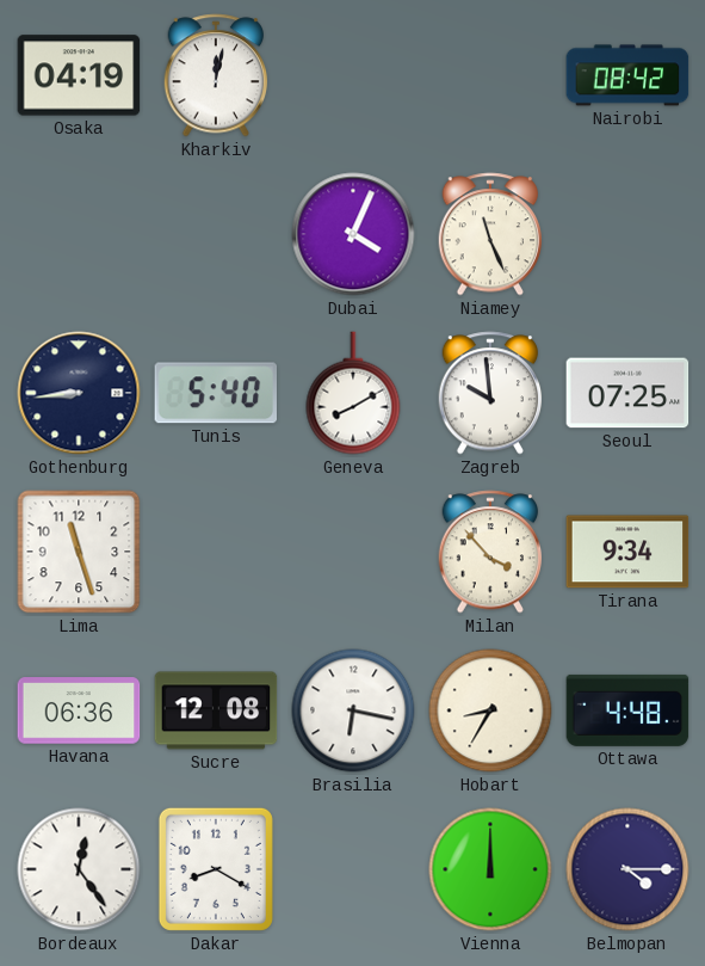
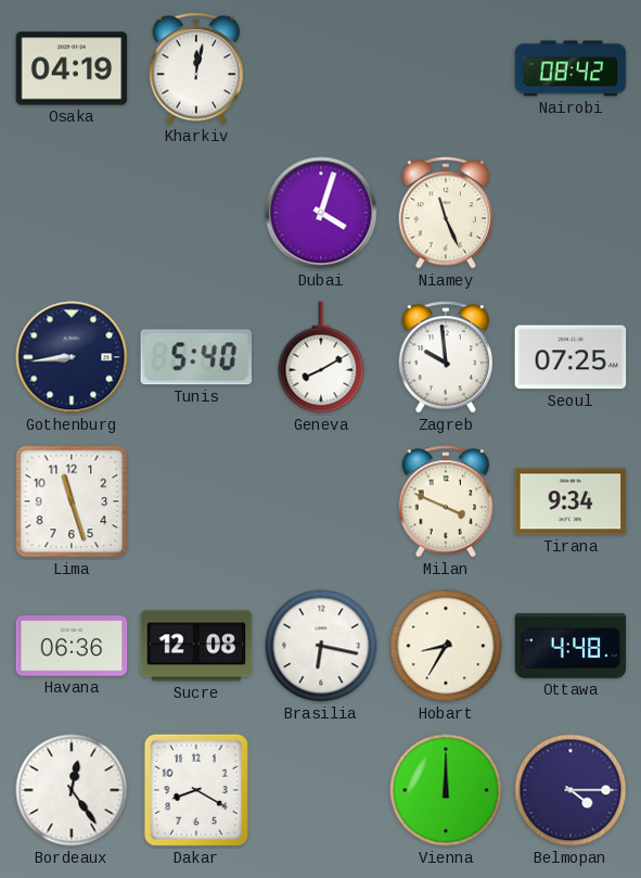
Dubai: 4:04 -> 4:03 (321, 213)
Milan: 3:53 -> 3:49 (446, 501)
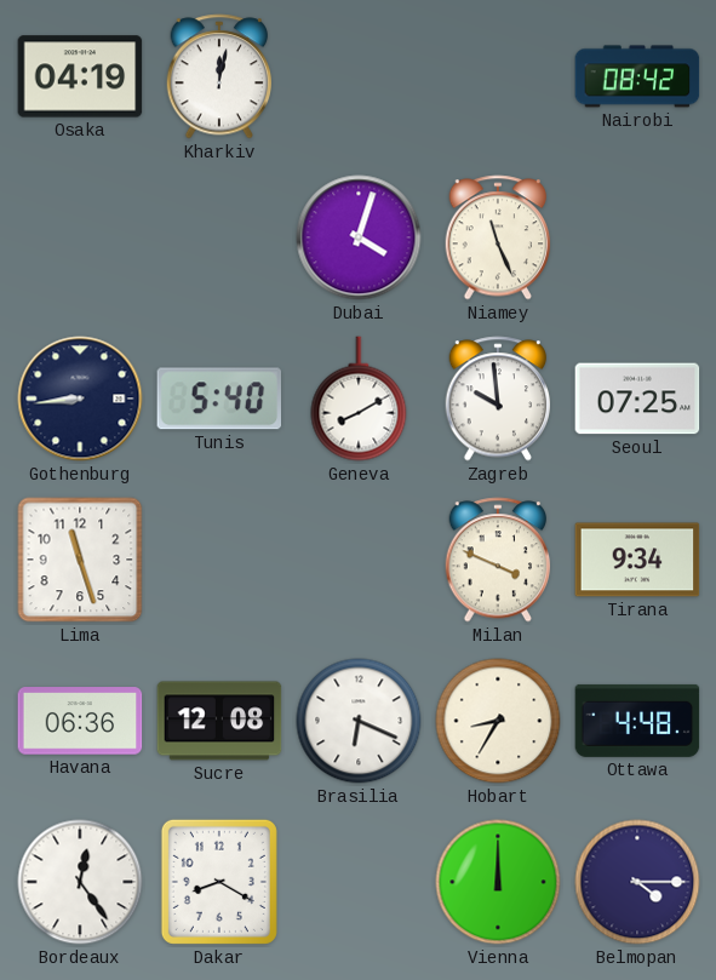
Brasilia: 6:17 -> 6:19 (359, 721)
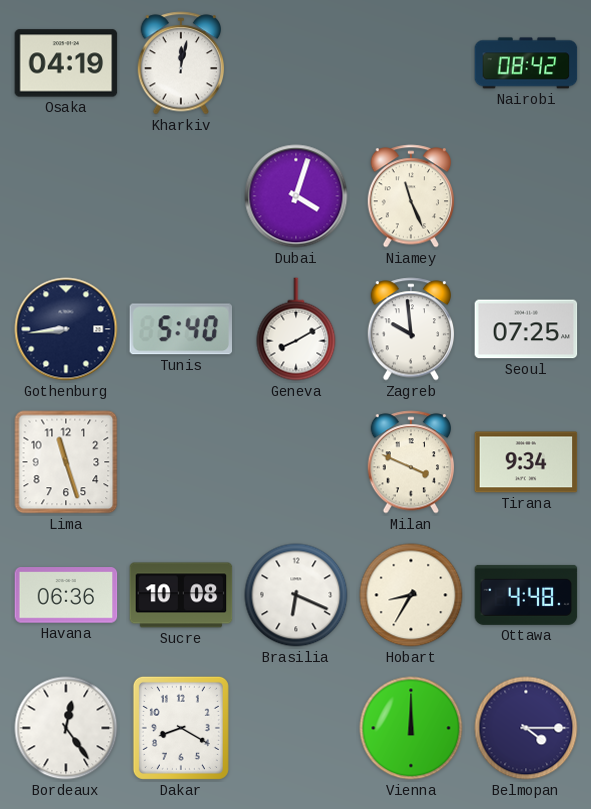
Sucre: 12:08 -> 10:08 (181, 595)
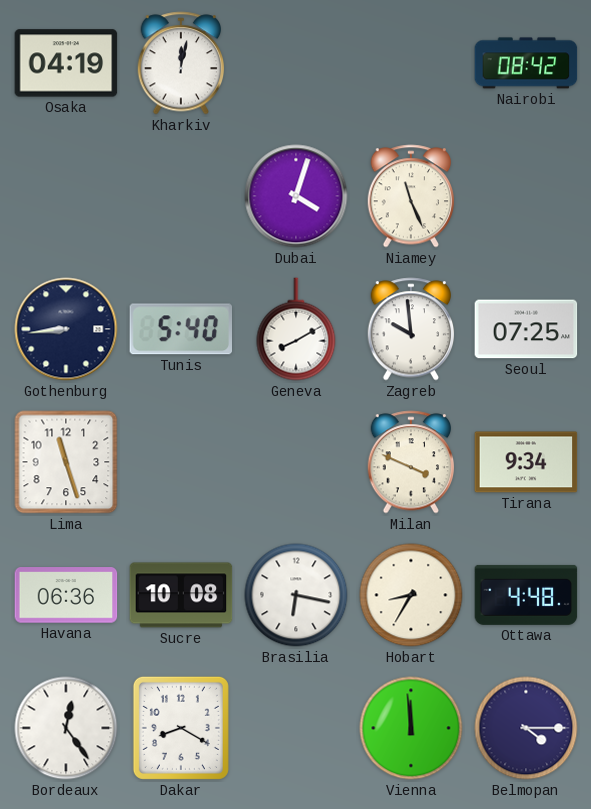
Brasilia: 6:19 -> 6:17 (296, 595)
Vienna: 12:00 -> 11:59 (411, 728)
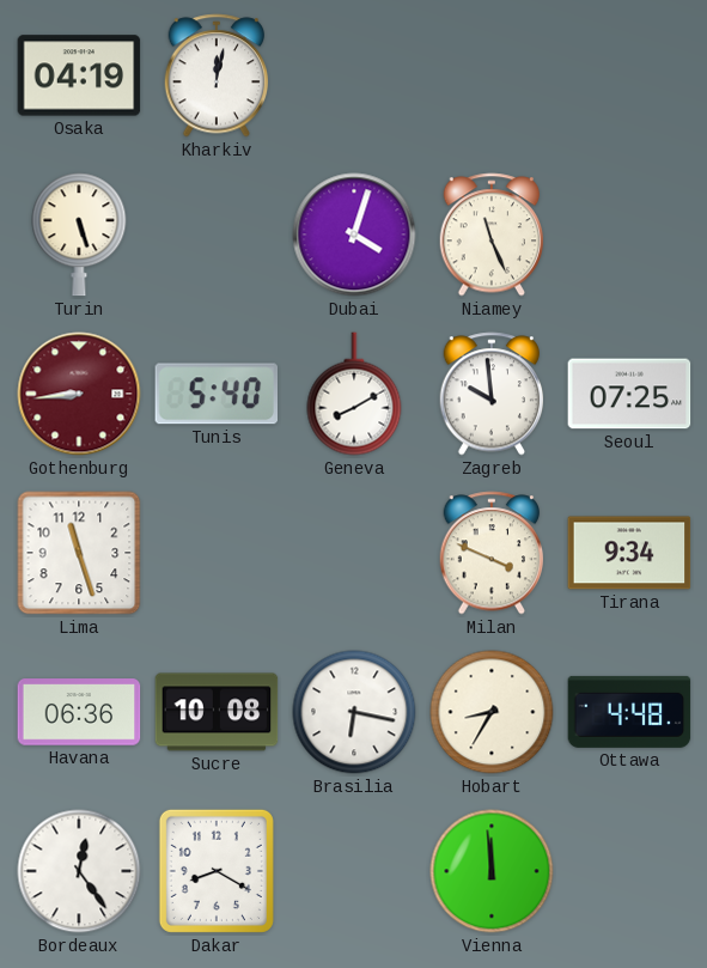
Nairobi: 08:42 -> none (526, 63)
Turin: none -> 5:27 (79, 235)
Gothenburg dial: navy -> burgundy (79, 394)
Belmopan: 4:15 -> none (526, 728)
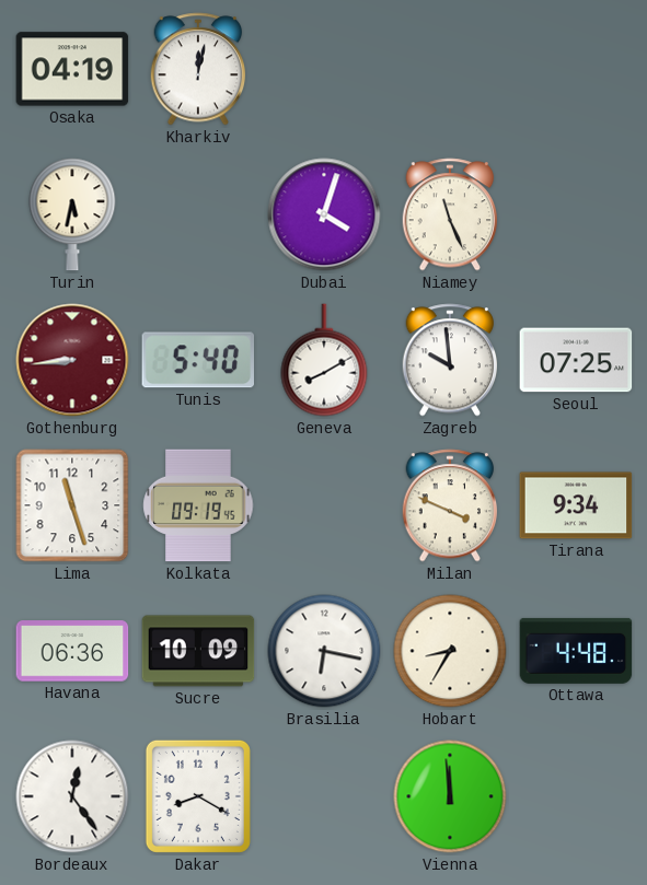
Turin: 5:27 -> 5:32 (72, 214)
Kolkata: none -> 09:19 (198, 505)
Sucre: 10:08 -> 10:09 (198, 651)
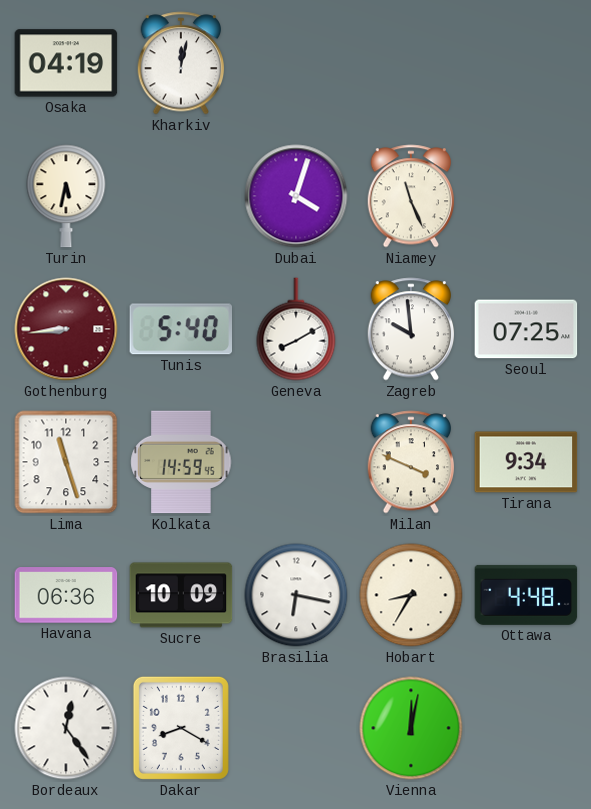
Kolkata: 09:19 -> 14:59 (181, 462)
Vienna: 11:59 -> 12:02 (411, 728)
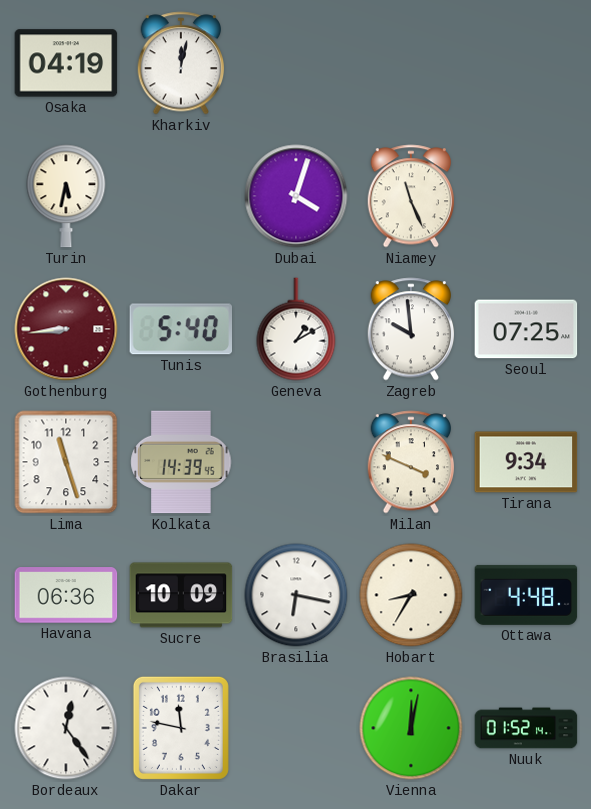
Geneva: 8:10 -> 1:10 (296, 329)
Kolkata: 14:59 -> 14:39 (181, 462)
Dakar: 8:20 -> 11:47 (181, 728)
Nuuk: none -> 01:52 (526, 728)
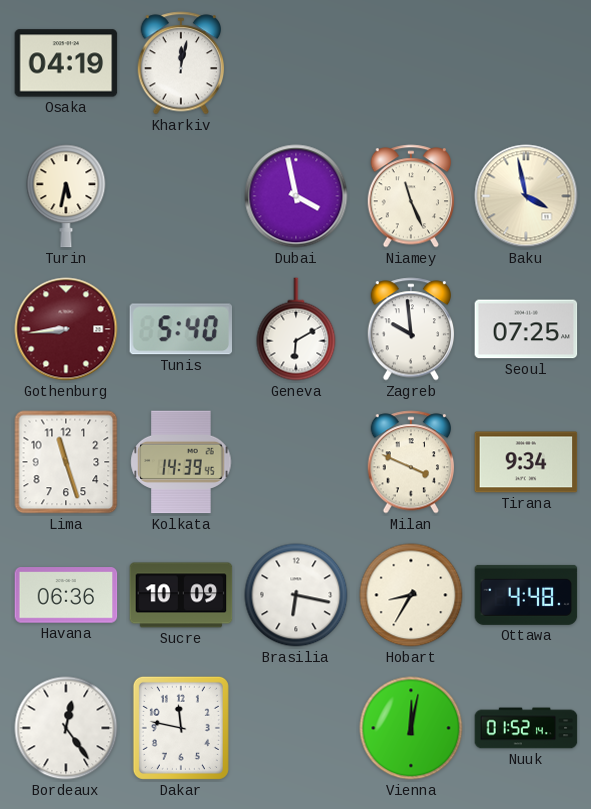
Dubai: 4:03 -> 3:58 (296, 196)
Baku: none -> 3:58 (526, 196)
Geneva: 1:10 -> 6:10 (296, 329)
